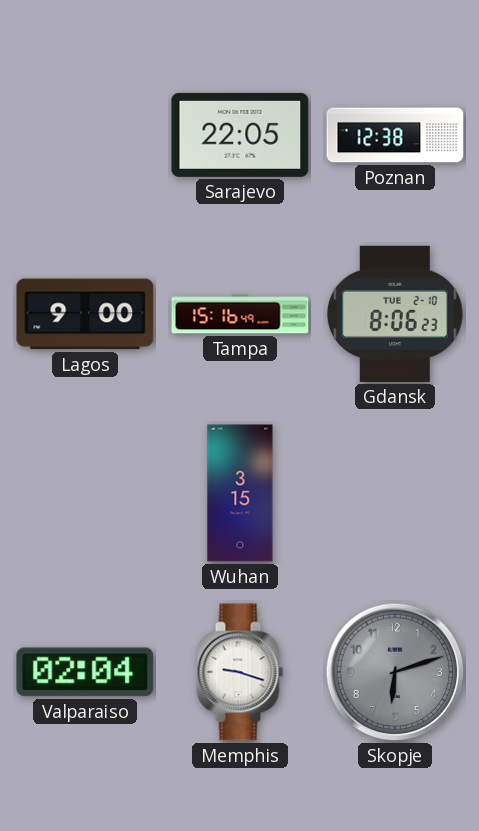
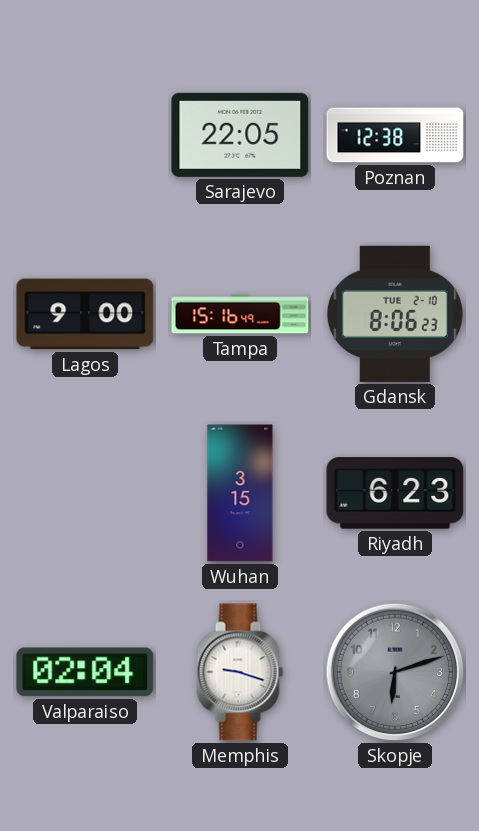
Riyadh: none -> 6:23 (395, 493)
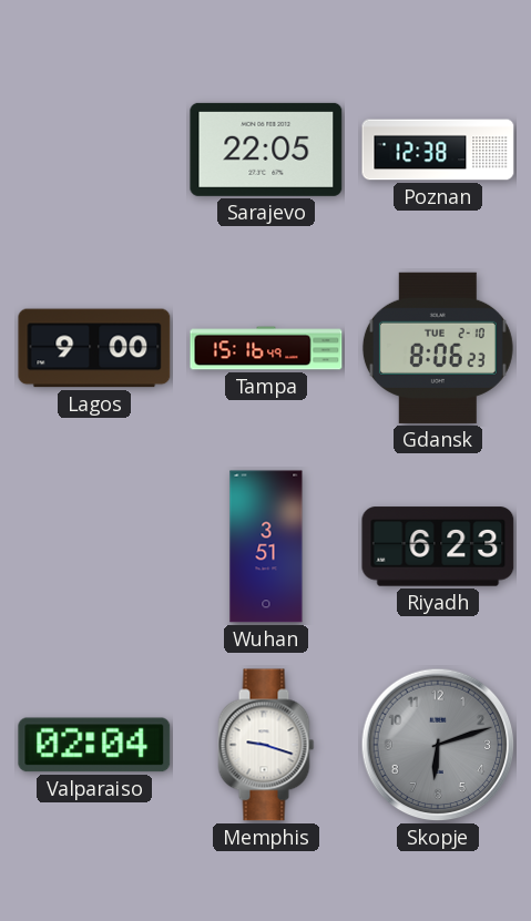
Wuhan: 3:15 -> 3:51 (266, 546)
